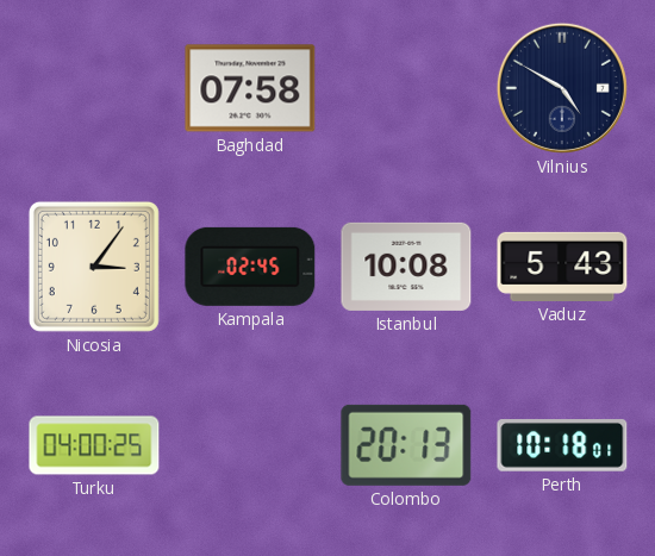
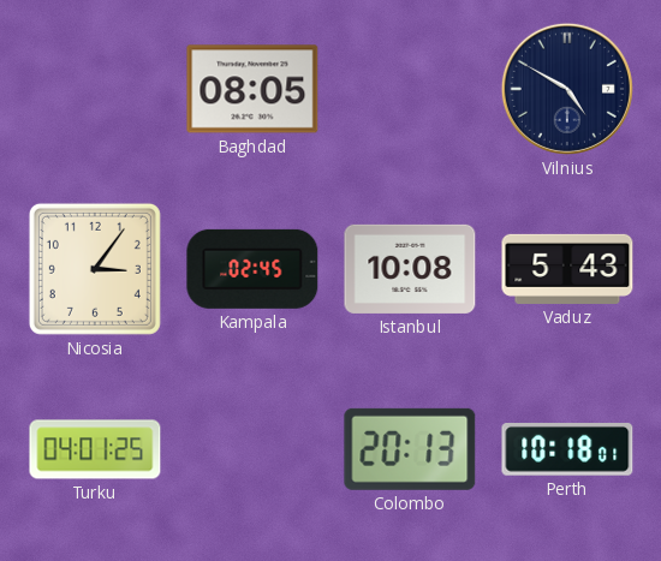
Baghdad: 07:58 -> 08:05 (252, 89)
Turku: 04:00 -> 04:01 (95, 449)
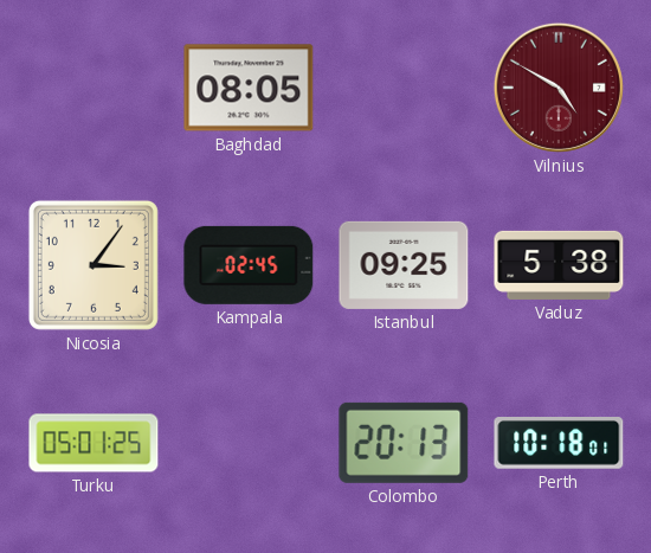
Vilnius dial: navy -> burgundy (559, 88)
Istanbul: 10:08 -> 09:25 (404, 265)
Vaduz: 5:43 -> 5:38 (559, 265)
Turku: 04:01 -> 05:01 (94, 443)
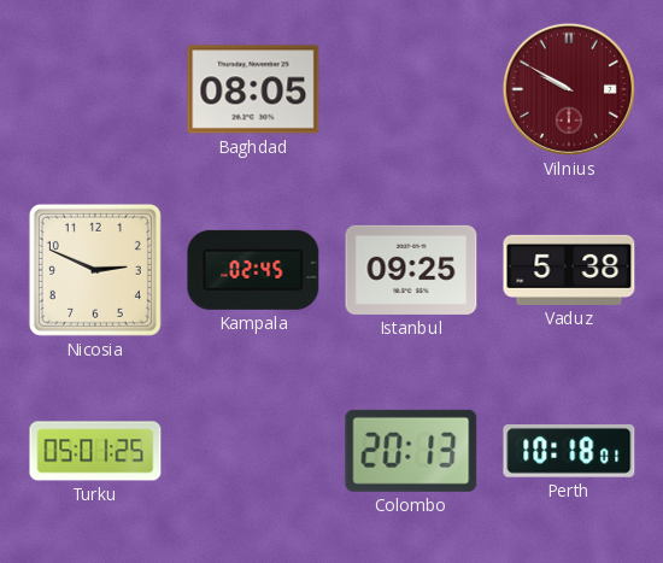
Vilnius: 4:50 -> 9:50 (569, 89)
Nicosia: 3:06 -> 2:49 (95, 270)
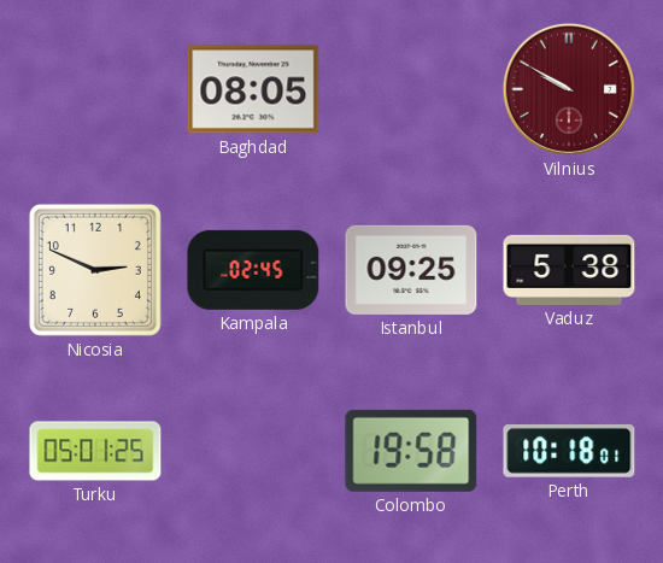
Colombo: 20:13 -> 19:58 (411, 451)
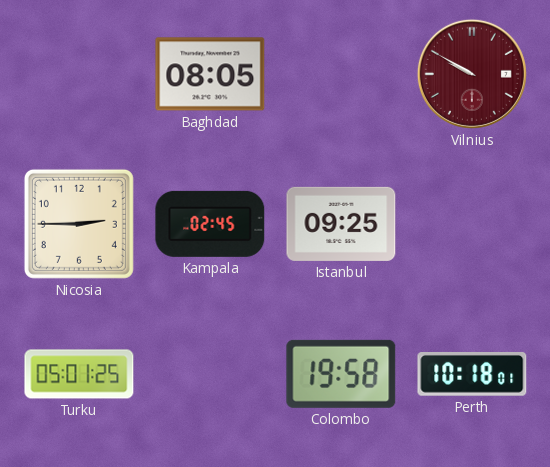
Nicosia: 2:49 -> 2:45 (79, 224)
Vaduz: 5:38 -> none (569, 270)
